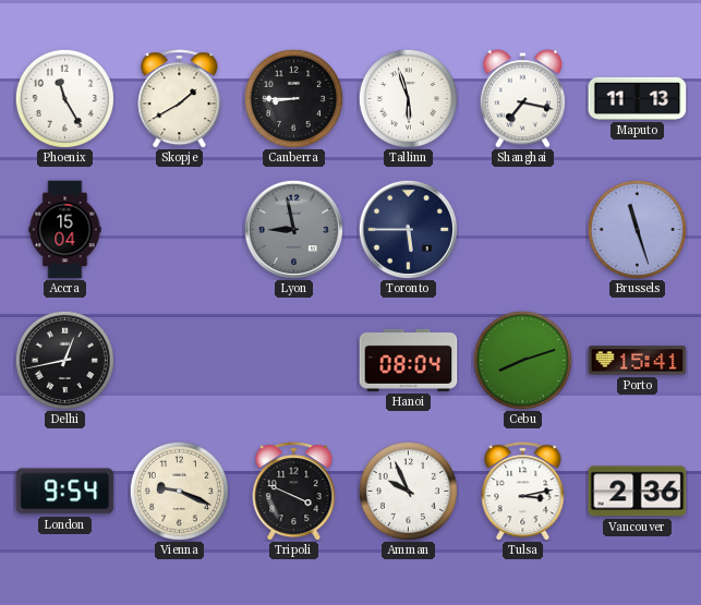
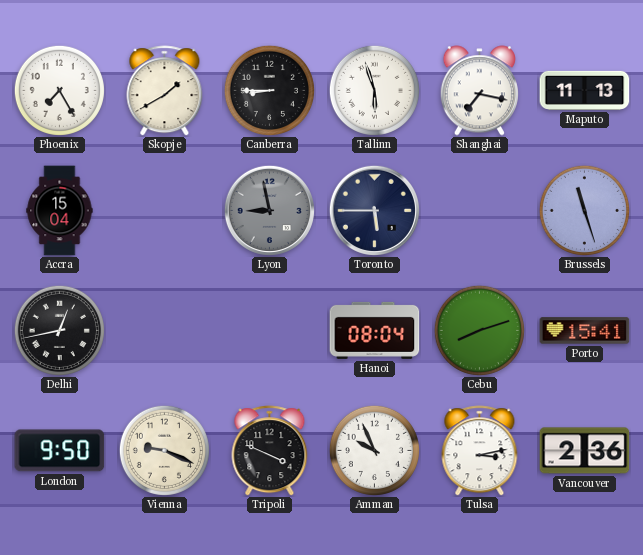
Phoenix: 11:25 -> 7:25 (59, 90)
London: 9:54 -> 9:50 (60, 451)
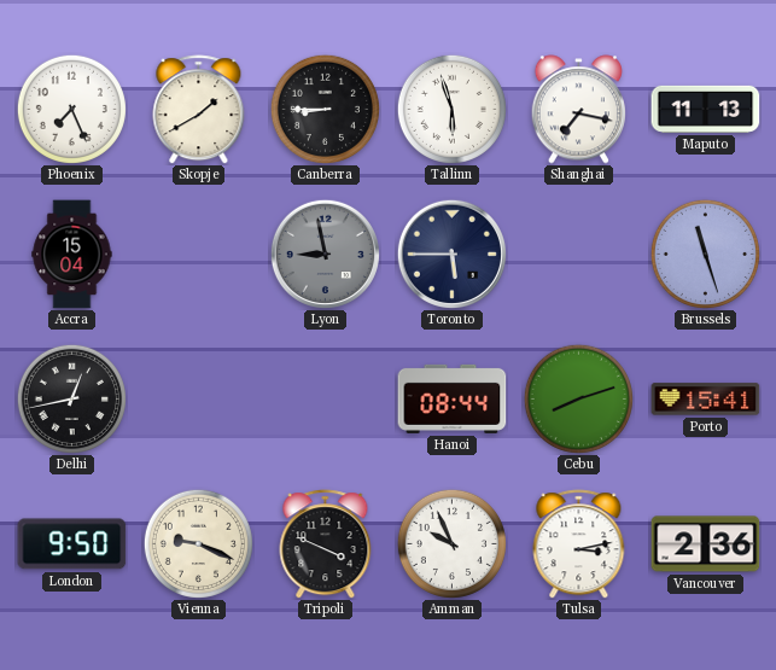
Phoenix: 7:25 -> 7:26 (71, 109)
Hanoi: 08:04 -> 08:44 (453, 398)
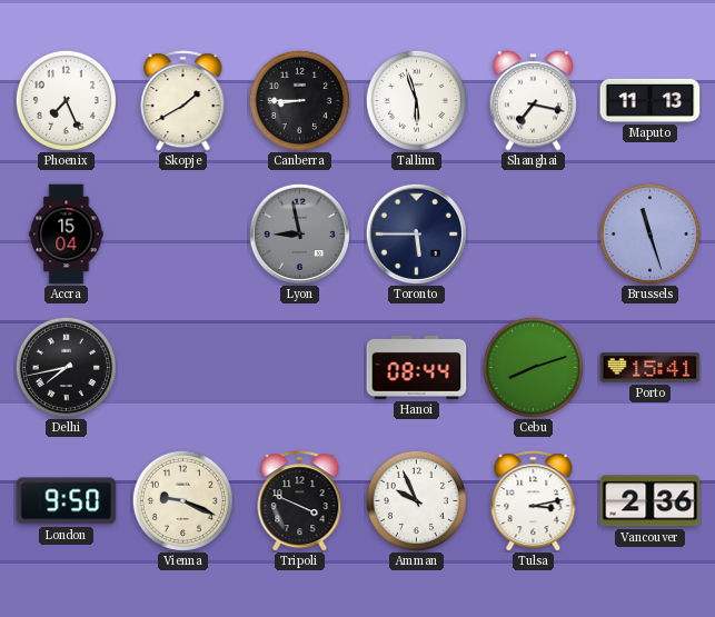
Delhi: 12:43 -> 7:43 (66, 367)
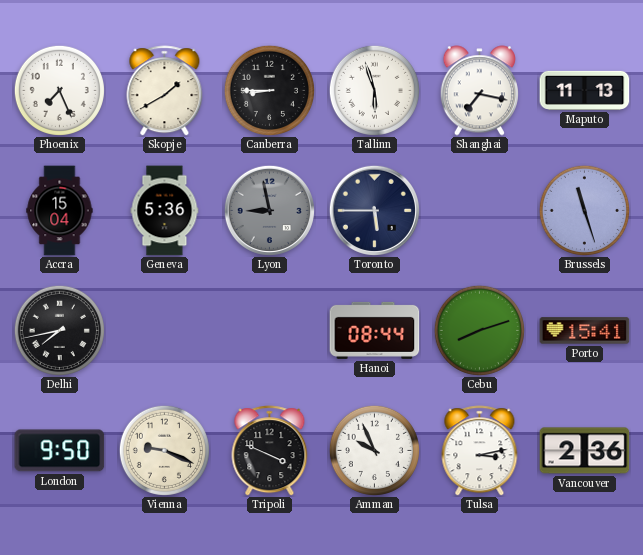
Geneva: none -> 5:36 (165, 211)
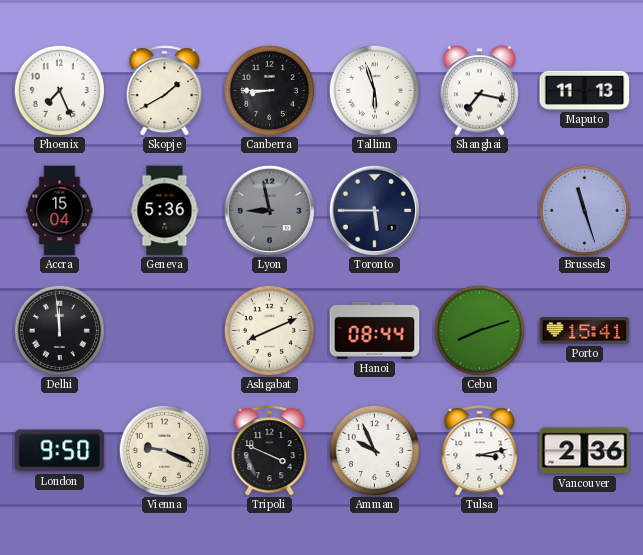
Delhi: 7:43 -> 11:59 (59, 330)
Ashgabat: none -> 8:11 (269, 330)
